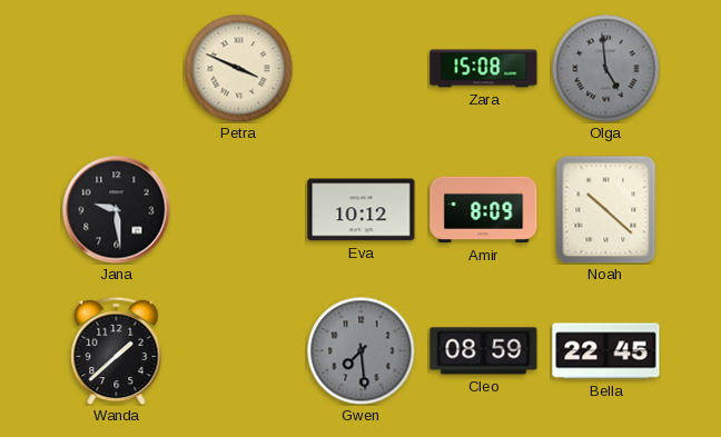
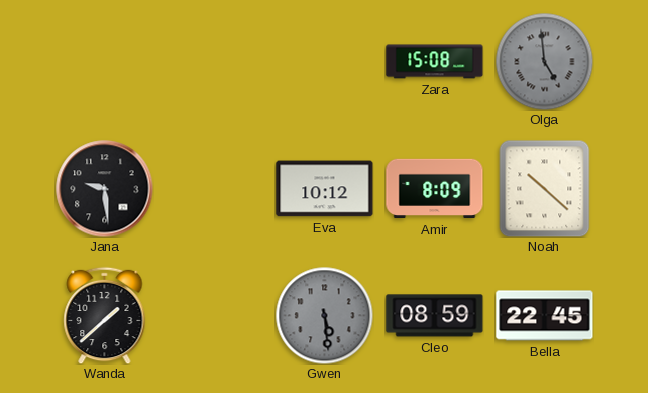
Petra: 3:49 -> none (238, 68)
Gwen: 7:29 -> 5:29 (324, 315)
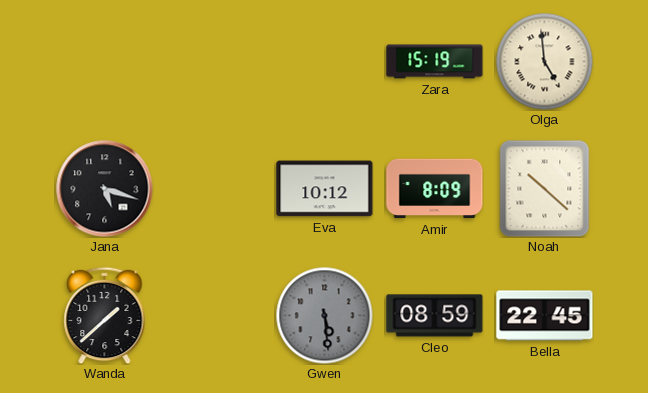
Zara: 15:08 -> 15:19 (435, 62)
Olga dial: grey -> cream (544, 61)
Jana: 9:29 -> 5:18 (105, 189)
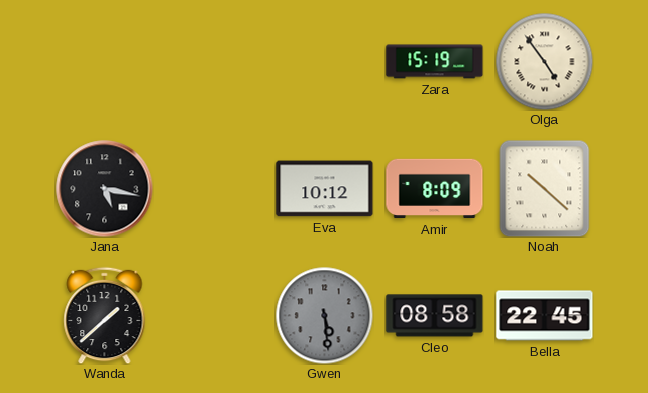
Olga: 4:59 -> 4:54 (544, 61)
Jana: 5:18 -> 5:17 (105, 189)
Cleo: 08:59 -> 08:58 (435, 316)
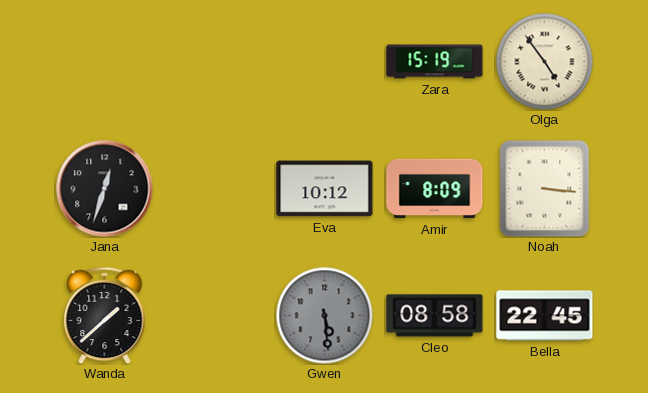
Jana: 5:17 -> 12:33 (105, 189)
Noah: 10:22 -> 3:16 (545, 188)
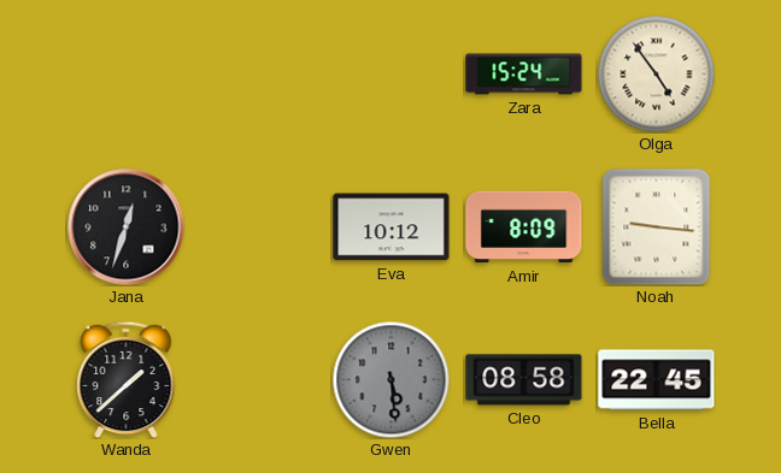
Zara: 15:19 -> 15:24 (524, 75)
Noah: 3:16 -> 9:16 (657, 226)
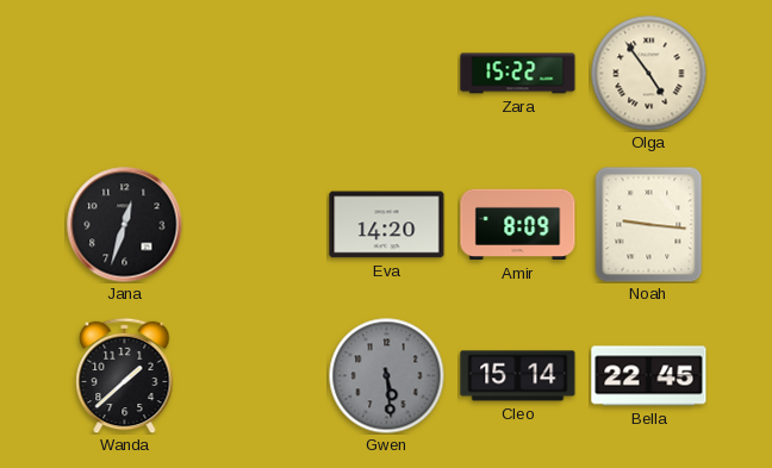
Zara: 15:24 -> 15:22 (518, 74)
Eva: 10:12 -> 14:20 (387, 225)
Cleo: 08:58 -> 15:14 (518, 376)
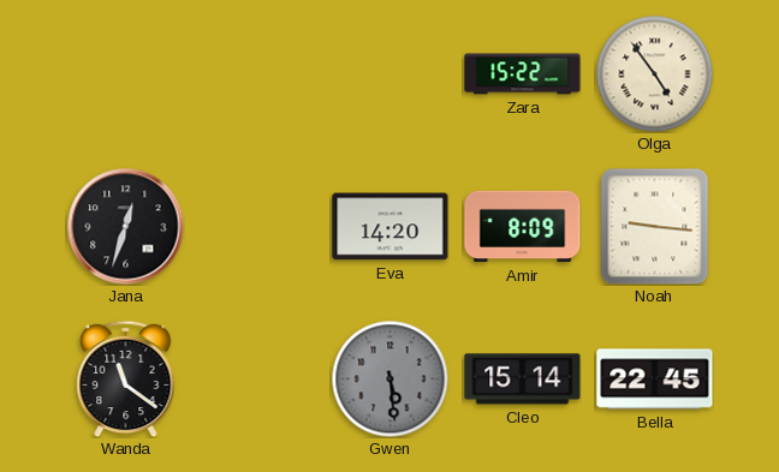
Wanda: 1:38 -> 11:21 (126, 378)
